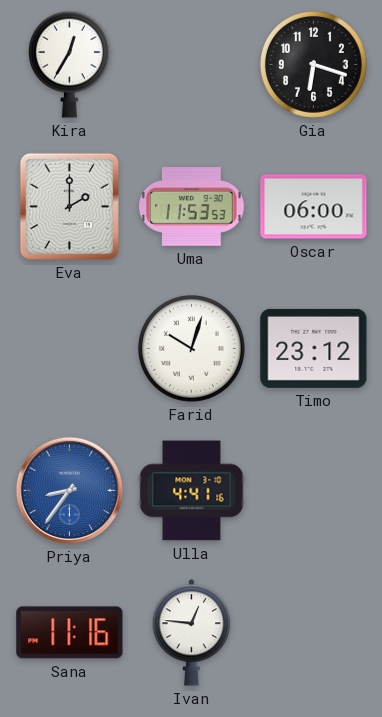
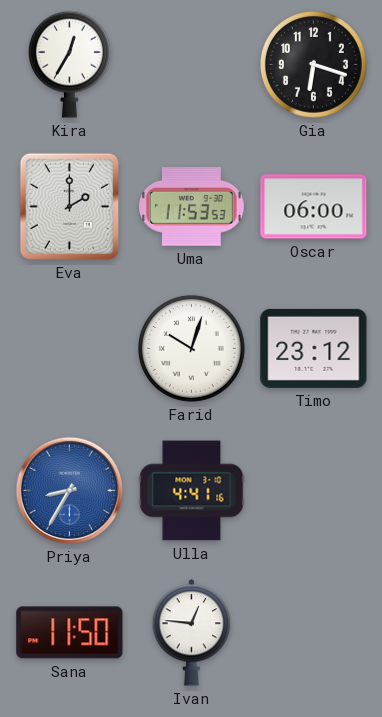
Priya: 8:36 -> 8:35 (69, 490)
Sana: 11:16 -> 11:50 (70, 633)
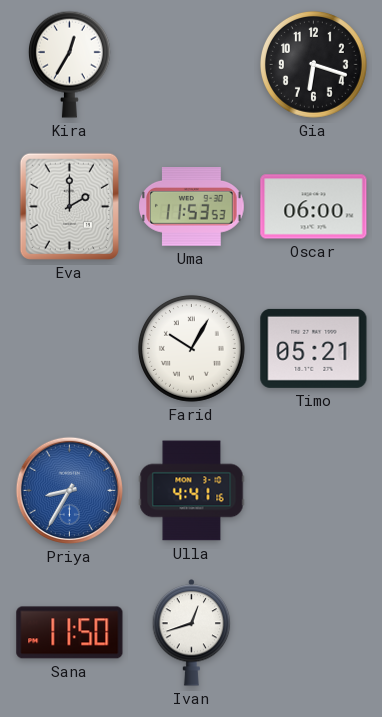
Farid: 10:03 -> 10:05 (191, 348)
Timo: 23:12 -> 05:21 (314, 348)
Ivan: 12:46 -> 12:42 (192, 633)
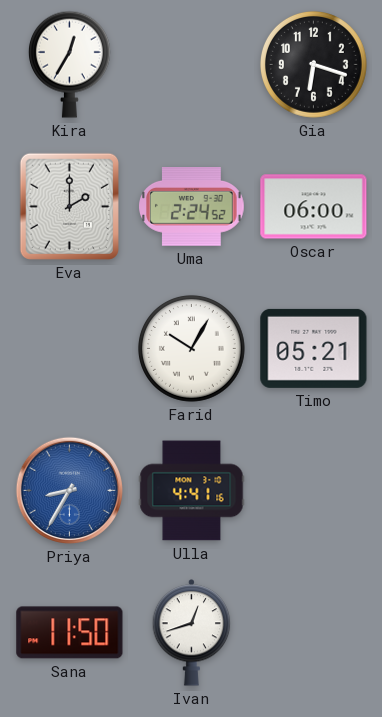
Uma: 11:53 -> 2:24 (192, 207)
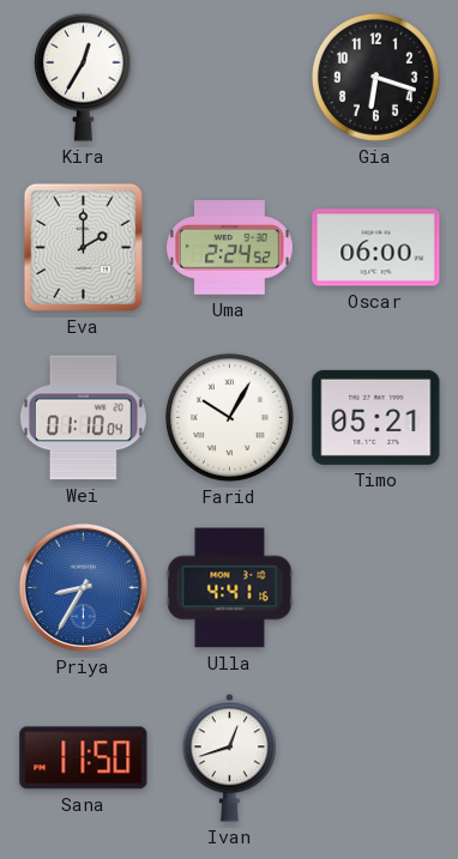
Wei: none -> 01:10 (83, 418)
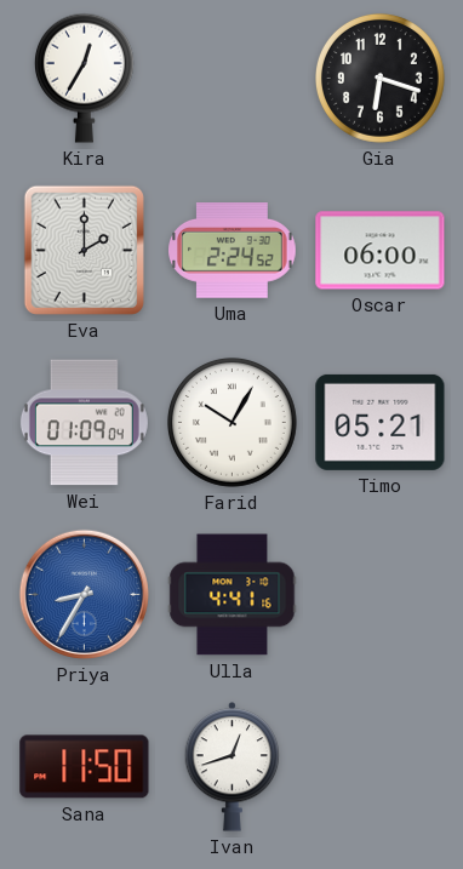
Wei: 01:10 -> 01:09 (84, 423)
